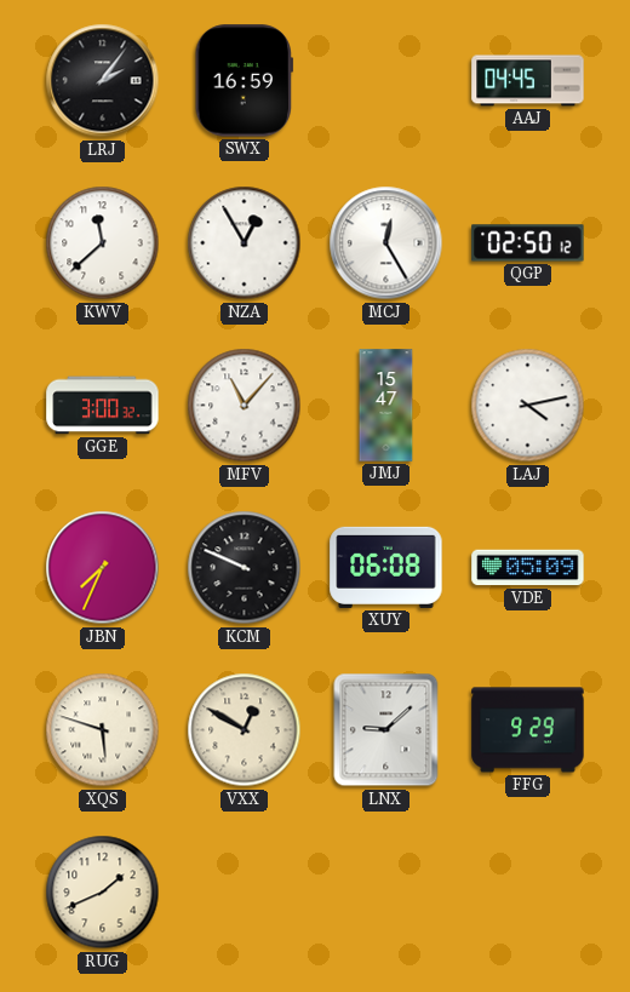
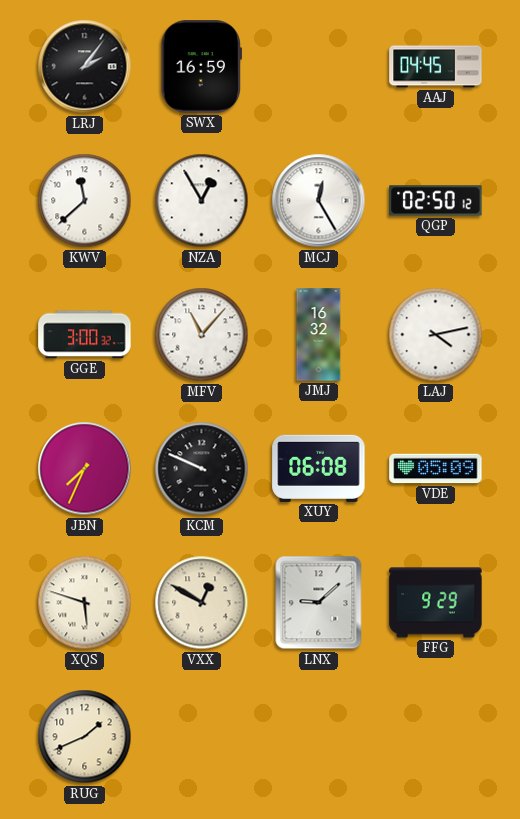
JMJ: 15:47 -> 16:32 (319, 335)
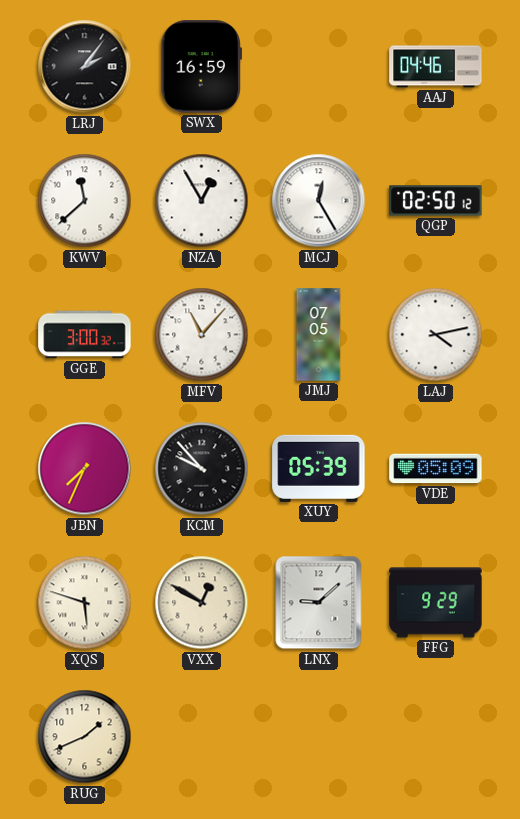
AAJ: 04:45 -> 04:46 (436, 67)
JMJ: 16:32 -> 07:05 (319, 335)
KCM: 9:49 -> 9:53 (202, 469)
XUY: 06:08 -> 05:39 (319, 468)
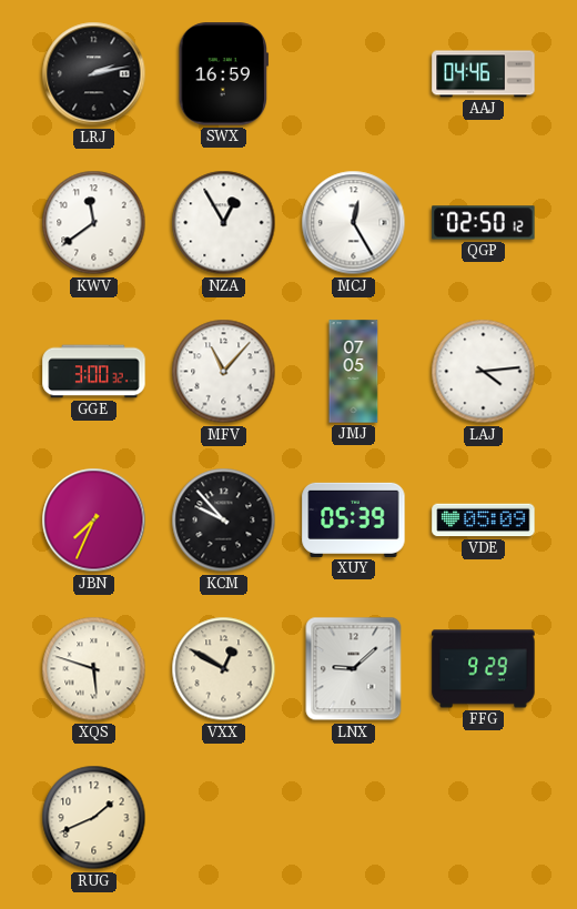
LRJ: 2:06 -> 2:13 (94, 74)
KWV: 11:38 -> 11:39 (94, 223)
LAJ: 4:13 -> 4:14 (484, 372)
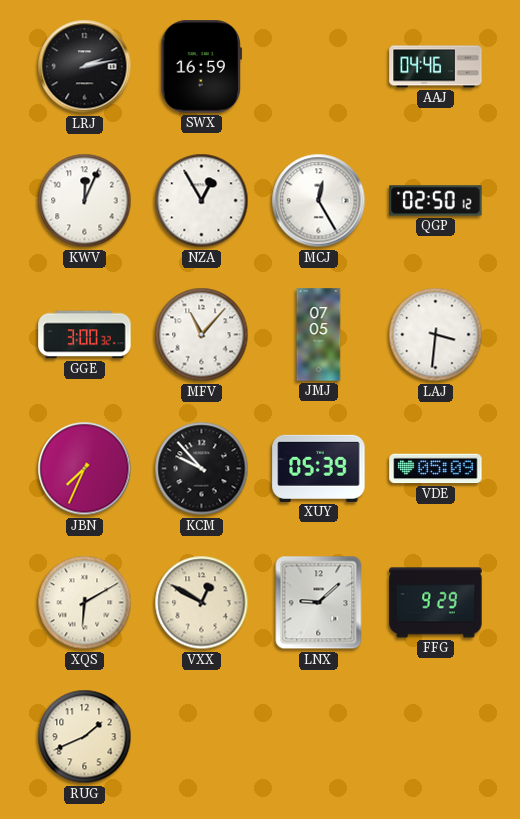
KWV: 11:39 -> 12:04 (85, 201)
LAJ: 4:14 -> 3:31 (436, 335)
XQS: 5:48 -> 6:10 (85, 603)
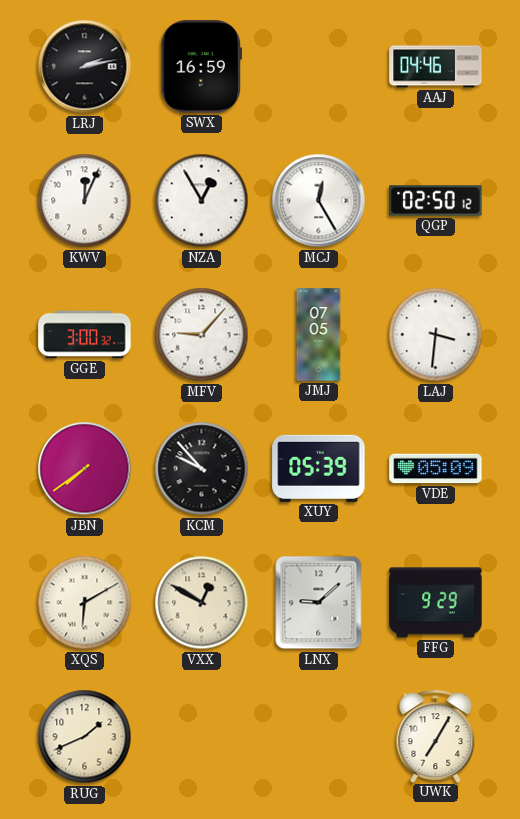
MFV: 11:07 -> 9:07 (202, 335)
JBN: 7:34 -> 7:39 (85, 469)
UWK: none -> 7:05 (436, 736)
